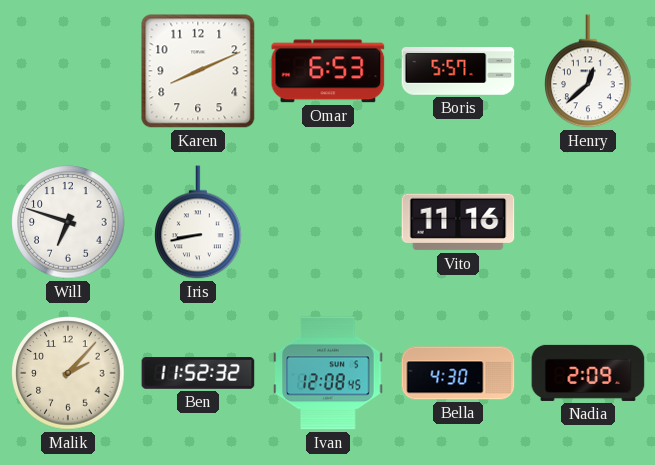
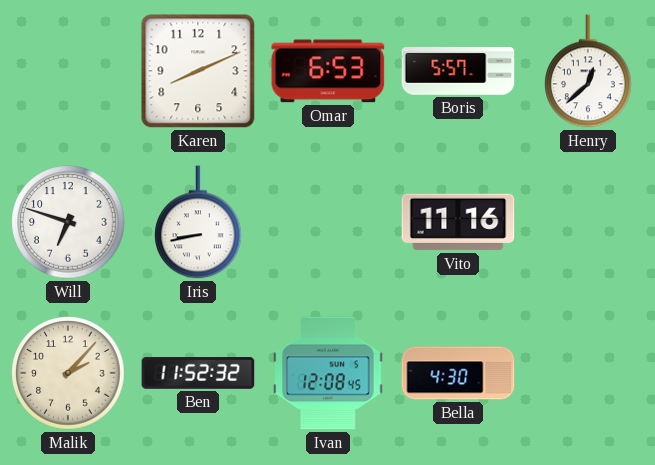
Nadia: 2:09 -> none (588, 373)
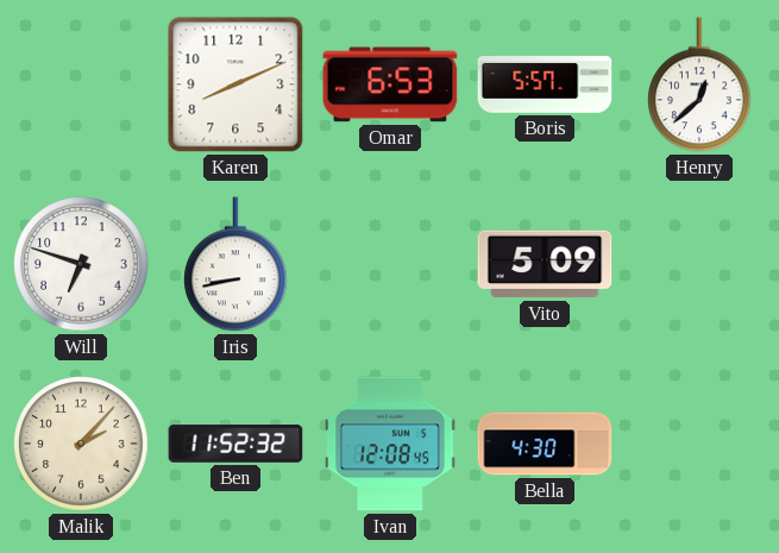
Vito: 11:16 -> 5:09 (545, 264)
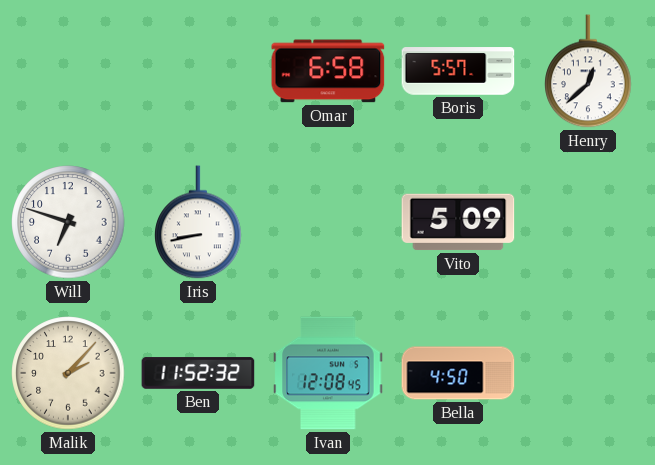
Karen: 8:11 -> none (235, 84)
Omar: 6:53 -> 6:58 (328, 71)
Bella: 4:30 -> 4:50 (458, 373)
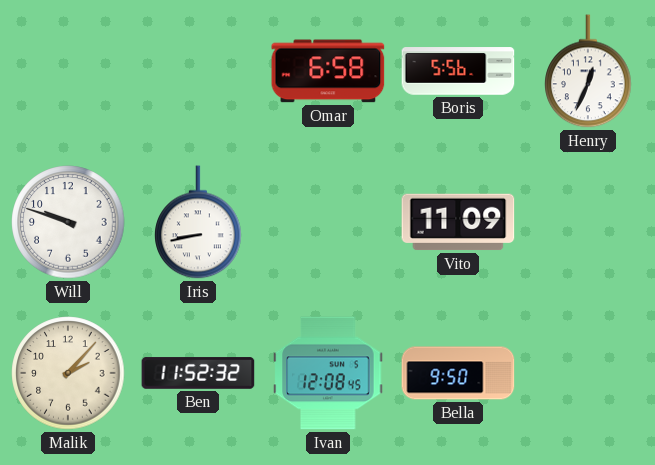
Boris: 5:57 -> 5:56 (458, 71)
Henry: 12:38 -> 12:34 (588, 71)
Will: 6:48 -> 9:48 (68, 222)
Vito: 5:09 -> 11:09 (458, 222)
Bella: 4:50 -> 9:50 (458, 373)
